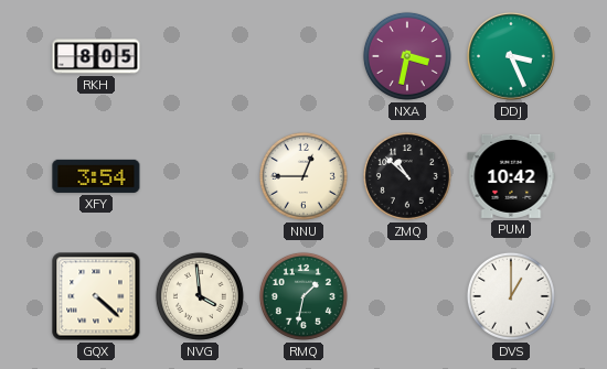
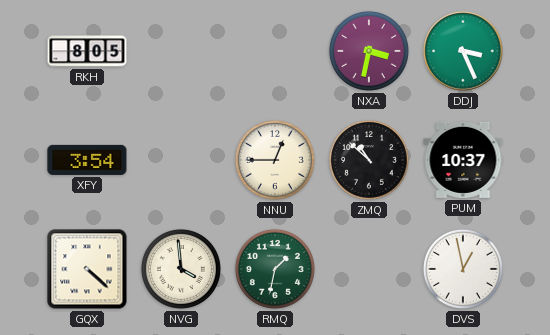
PUM: 10:42 -> 10:37 (463, 160)
DVS: 1:00 -> 12:58 (463, 269)
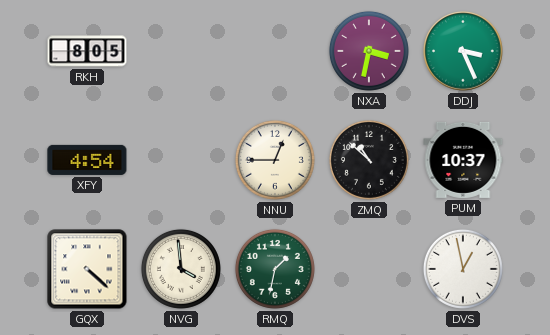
XFY: 3:54 -> 4:54 (87, 160)
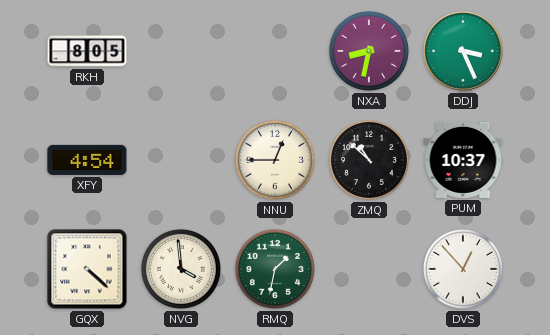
NXA: 3:32 -> 8:32 (369, 51)
DVS: 12:58 -> 12:53 (463, 269)
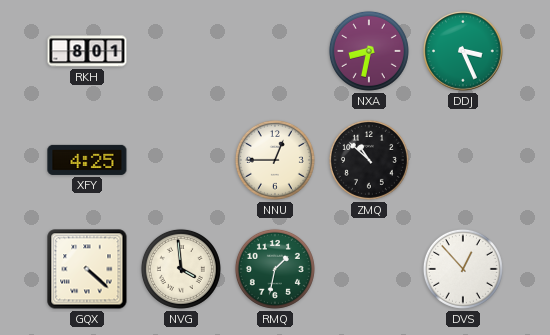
RKH: 8:05 -> 8:01 (87, 51)
XFY: 4:54 -> 4:25 (87, 160)
PUM: 10:37 -> none (463, 160)
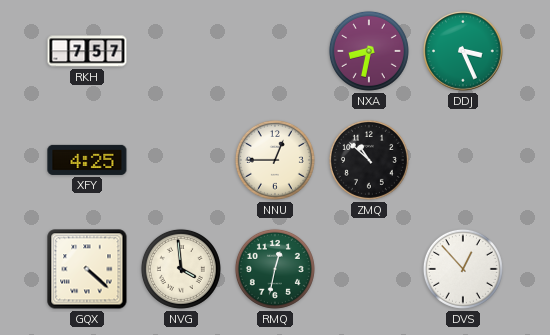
RKH: 8:01 -> 7:57 (87, 51)
RMQ: 1:32 -> 12:32 (275, 269)
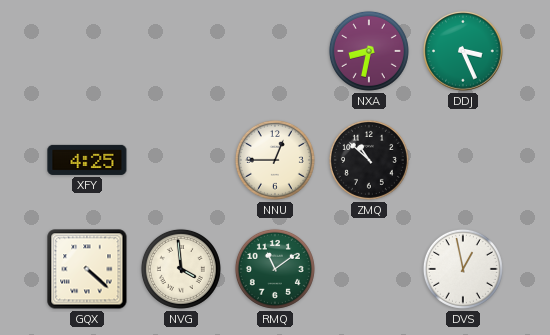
RKH: 7:57 -> none (87, 51)
RMQ: 12:32 -> 11:09 (275, 269)
DVS: 12:53 -> 12:58 (463, 269)
